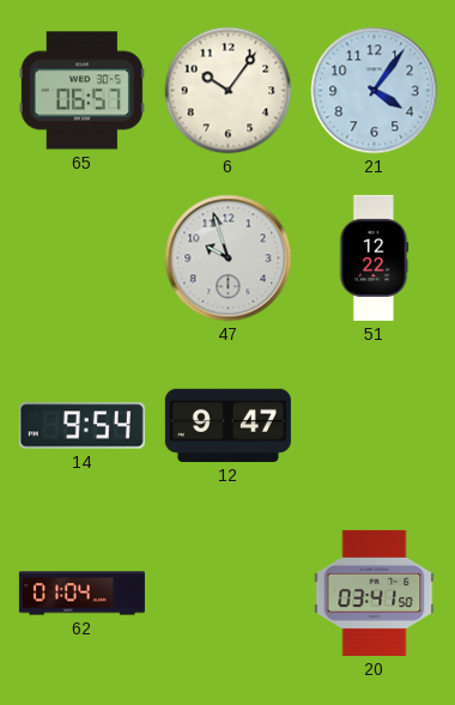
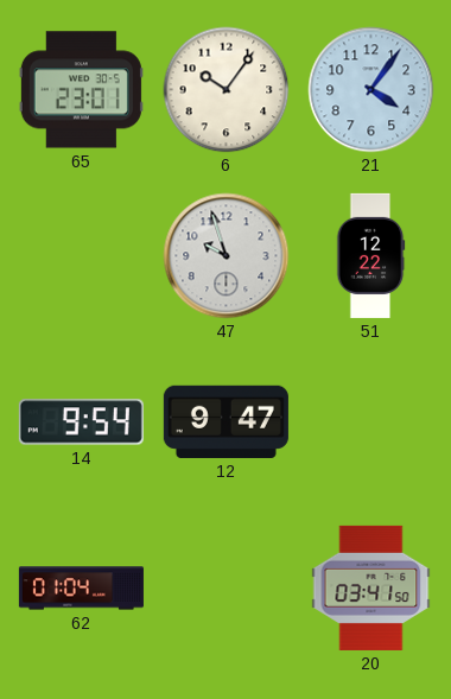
65: 06:57 -> 23:01 (81, 90)
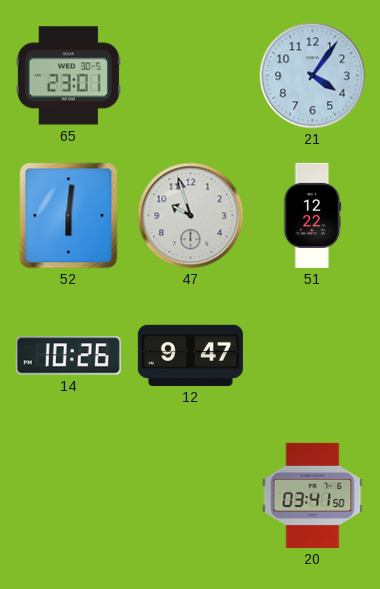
6: 10:06 -> none (227, 90)
52: none -> 6:01 (69, 216)
14: 9:54 -> 10:26 (68, 356)
62: 01:04 -> none (81, 589)
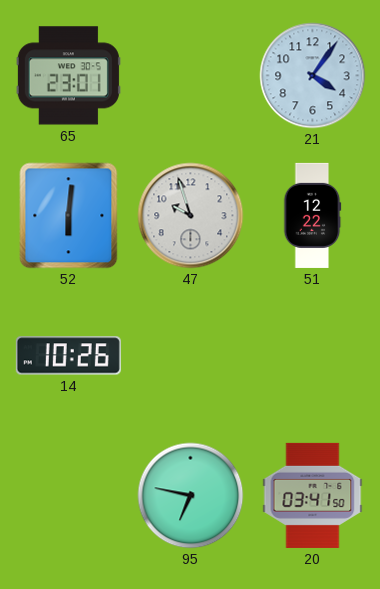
12: 9:47 -> none (190, 355)
95: none -> 6:47 (191, 496)
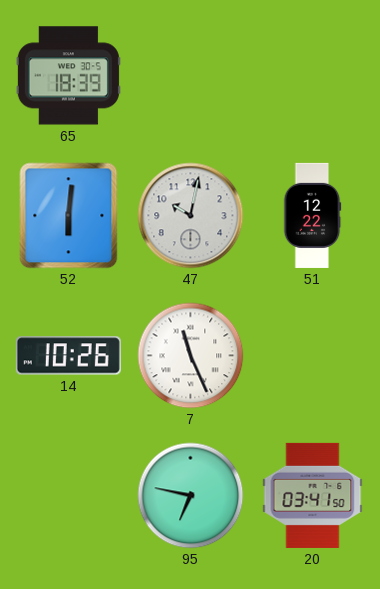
65: 23:01 -> 18:39 (68, 76)
21: 4:06 -> none (313, 76)
47: 9:57 -> 10:02 (191, 216)
7: none -> 11:26 (191, 356)
